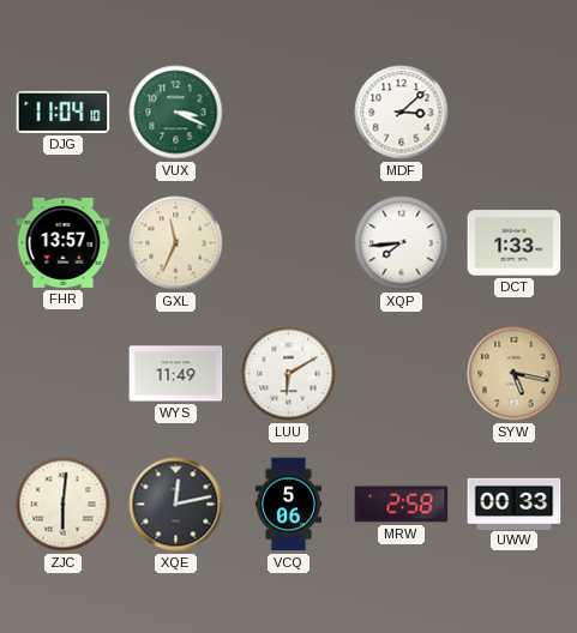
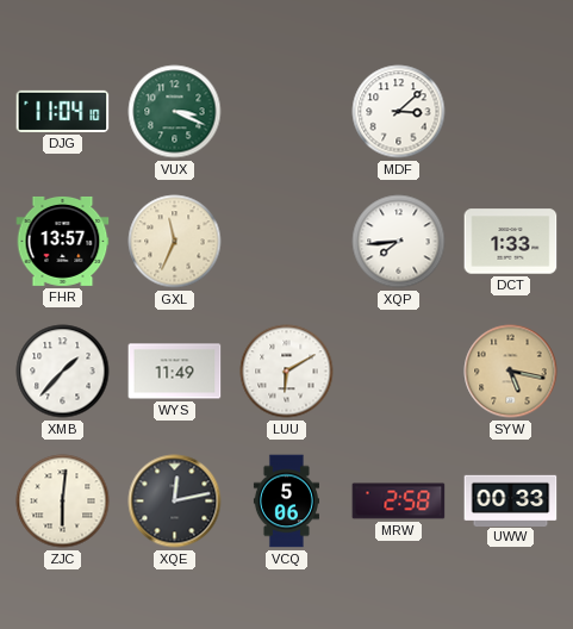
XMB: none -> 1:37 (63, 372)
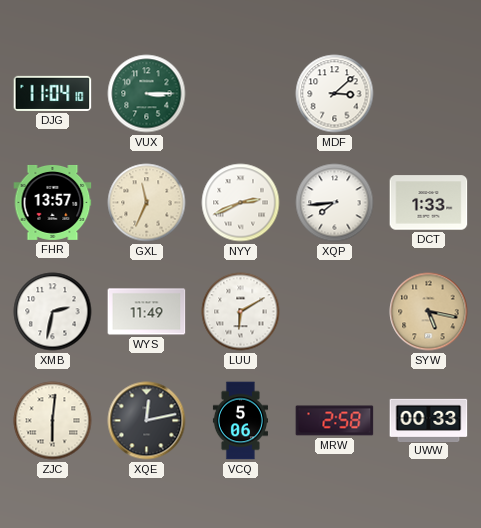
VUX: 3:19 -> 3:15 (147, 94)
NYY: none -> 2:41 (241, 203)
XMB: 1:37 -> 2:32 (53, 312)
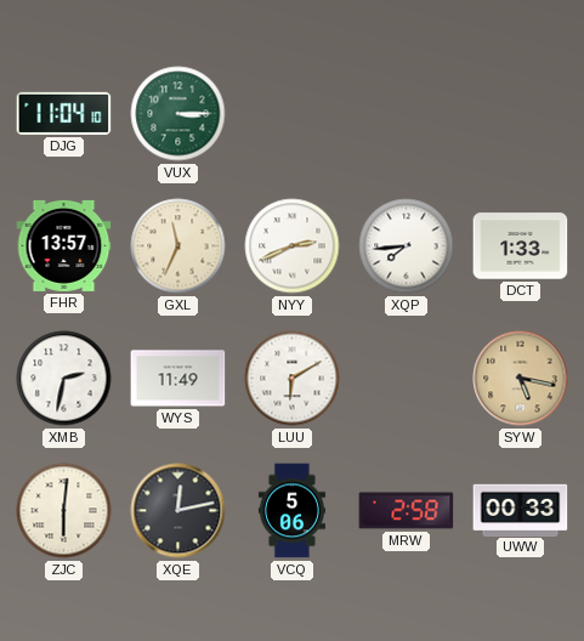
MDF: 3:08 -> none (335, 94)
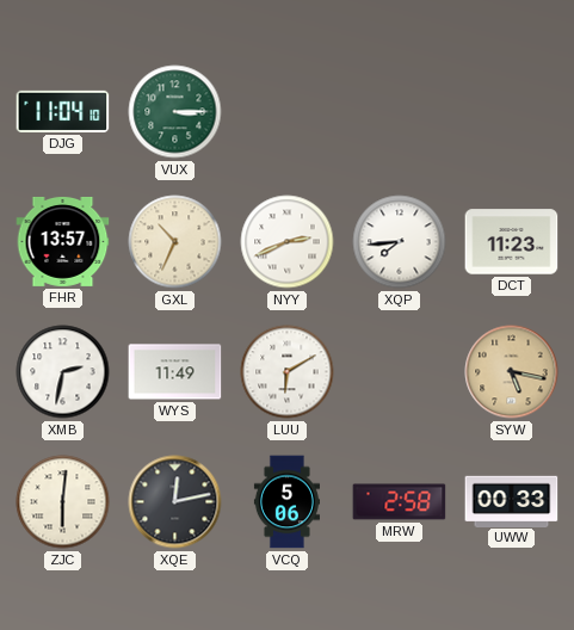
GXL: 11:34 -> 10:34 (175, 242)
DCT: 1:33 -> 11:23 (512, 242)
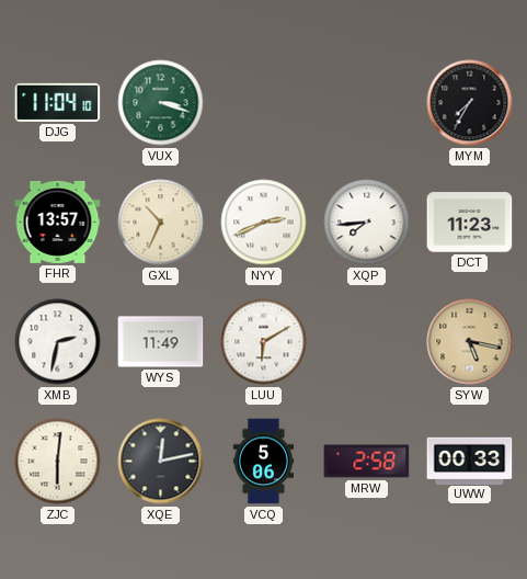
VUX: 3:15 -> 3:18 (161, 103)
MYM: none -> 7:35 (470, 103)
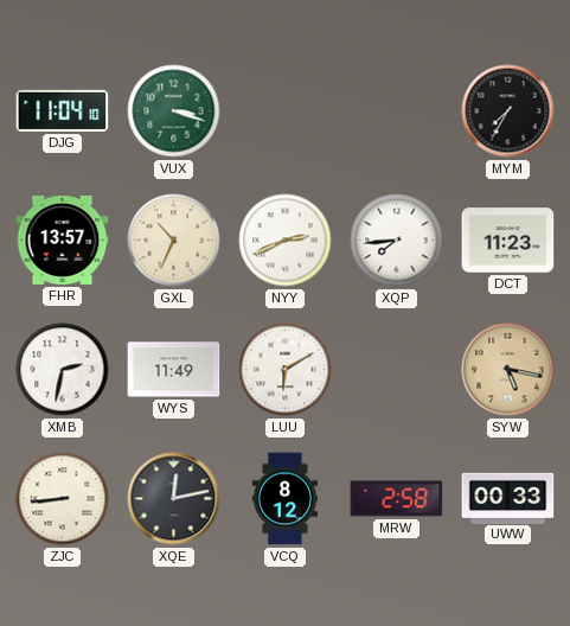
ZJC: 6:01 -> 8:44 (63, 499)
VCQ: 5:06 -> 8:12 (284, 499)
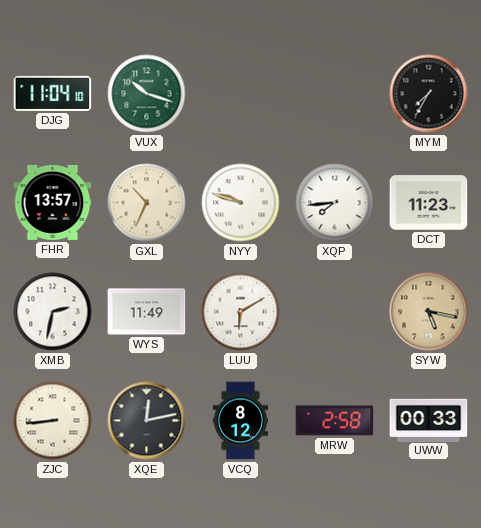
VUX: 3:18 -> 10:18 (147, 94)
NYY: 2:41 -> 9:48 (241, 203)
